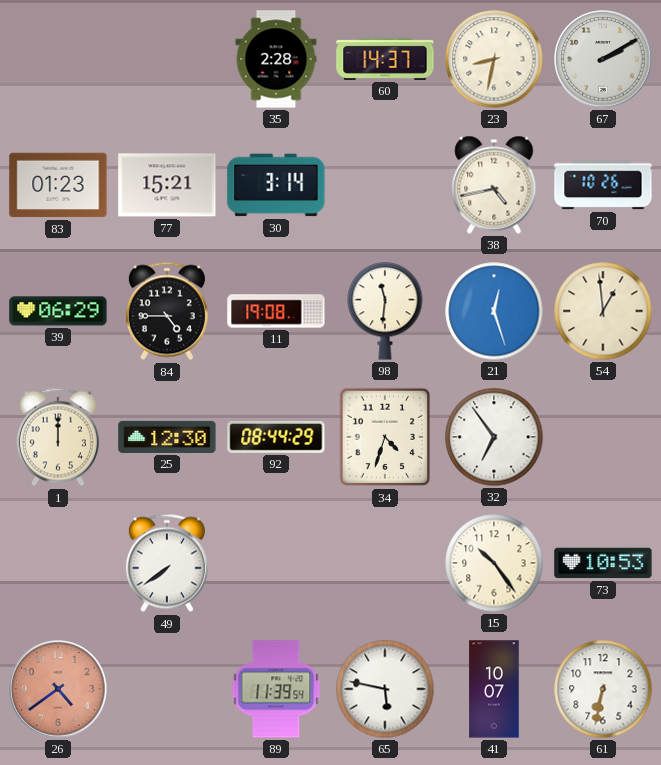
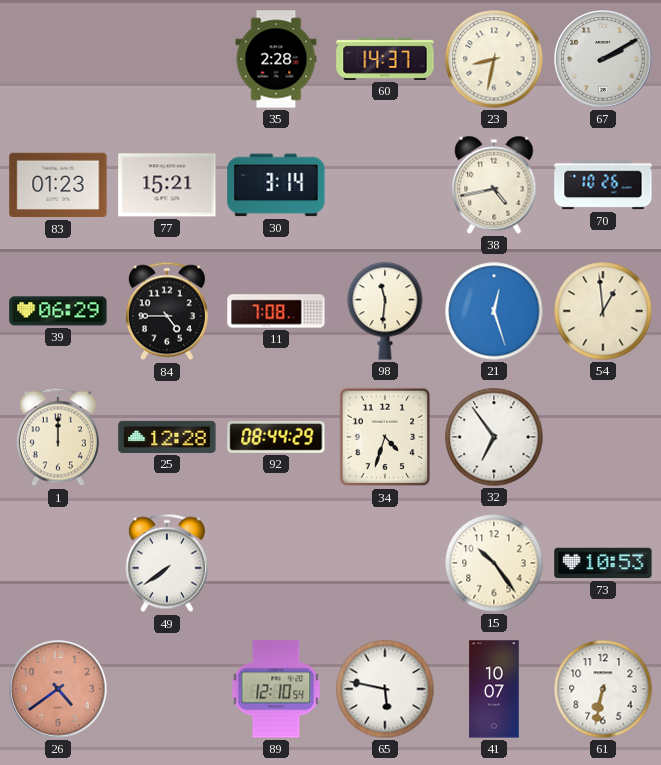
11: 19:08 -> 7:08 (276, 311)
25: 12:30 -> 12:28 (167, 437)
89: 11:39 -> 12:10 (276, 689)
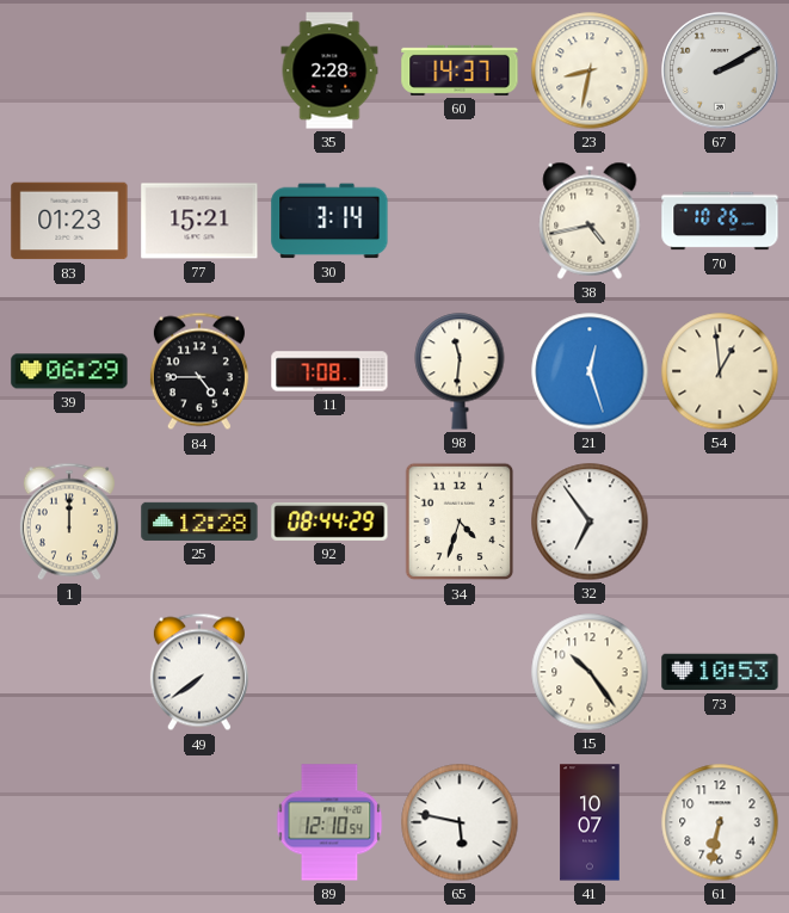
26: 4:39 -> none (58, 689)
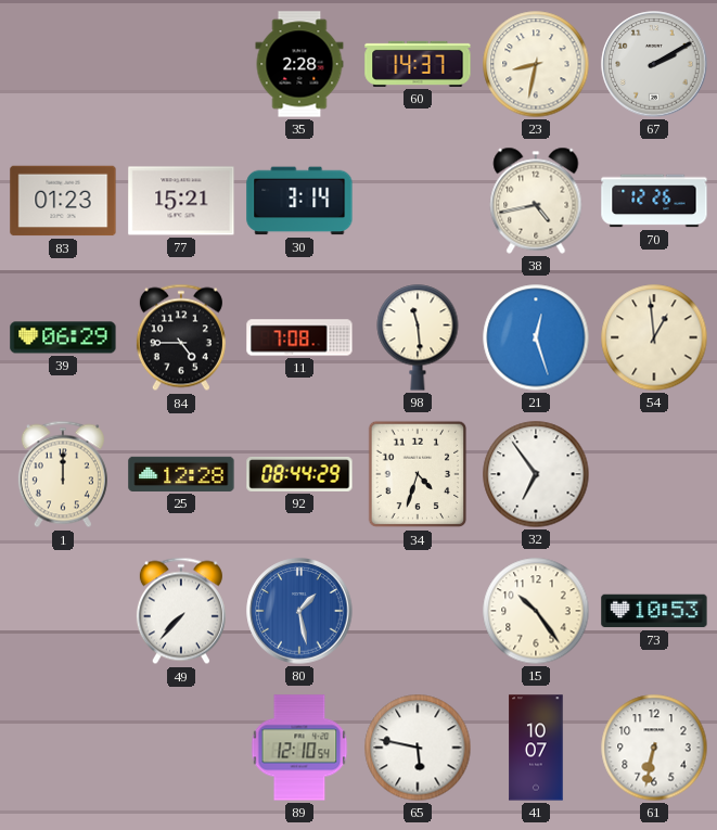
70: 10:26 -> 12:26 (654, 201)
98: 11:31 -> 11:29 (418, 337)
49: 7:39 -> 7:37 (181, 611)
80: none -> 1:28 (299, 611)
